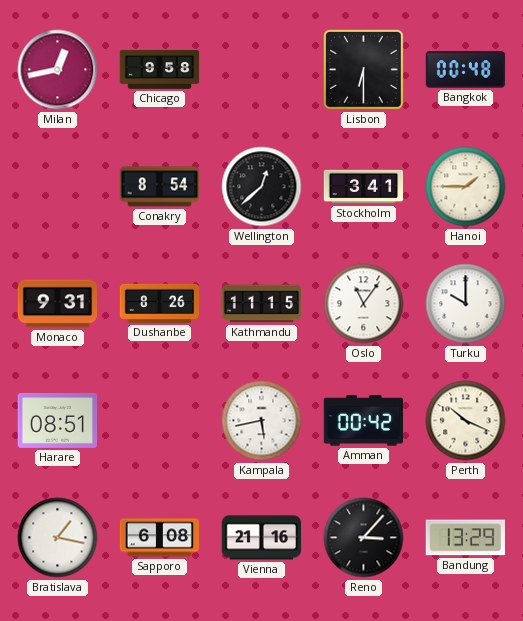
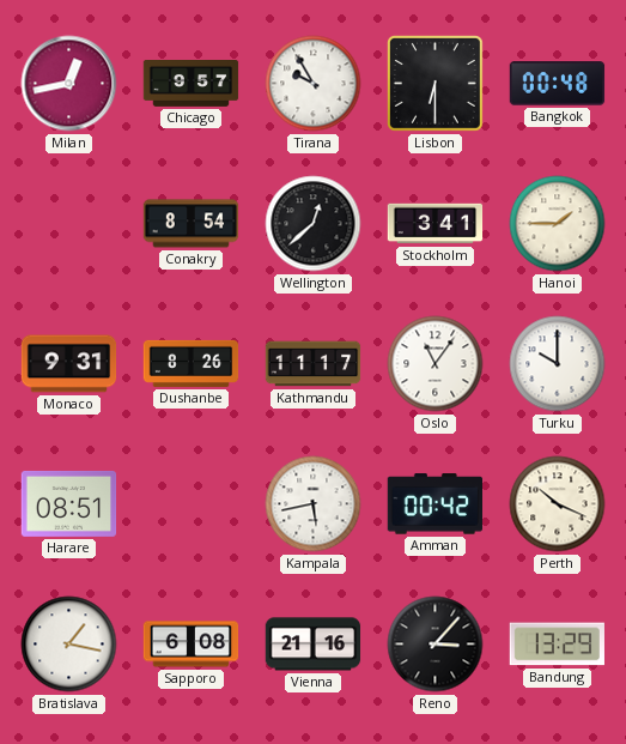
Chicago: 9:58 -> 9:57 (192, 84)
Tirana: none -> 9:55 (314, 84)
Kathmandu: 11:15 -> 11:17 (314, 364)
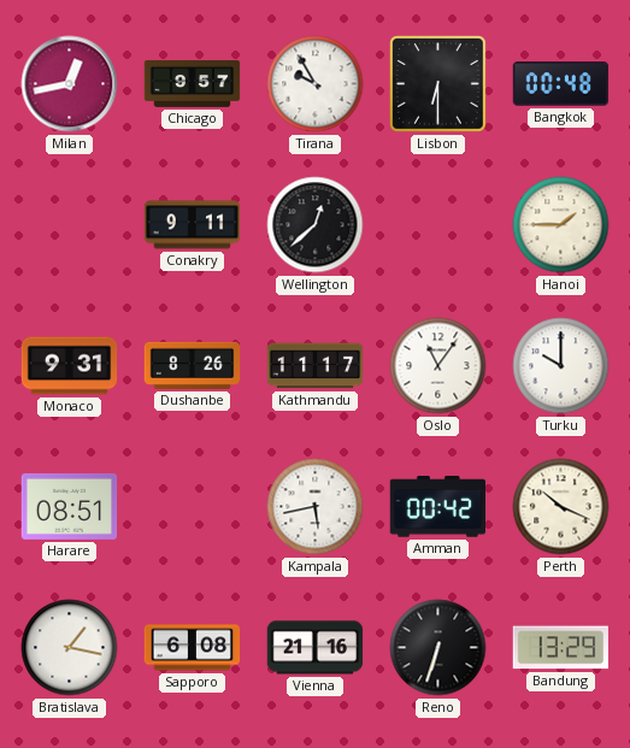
Conakry: 8:54 -> 9:11 (193, 225)
Stockholm: 3:41 -> none (436, 224)
Reno: 3:07 -> 6:33 (438, 648)
